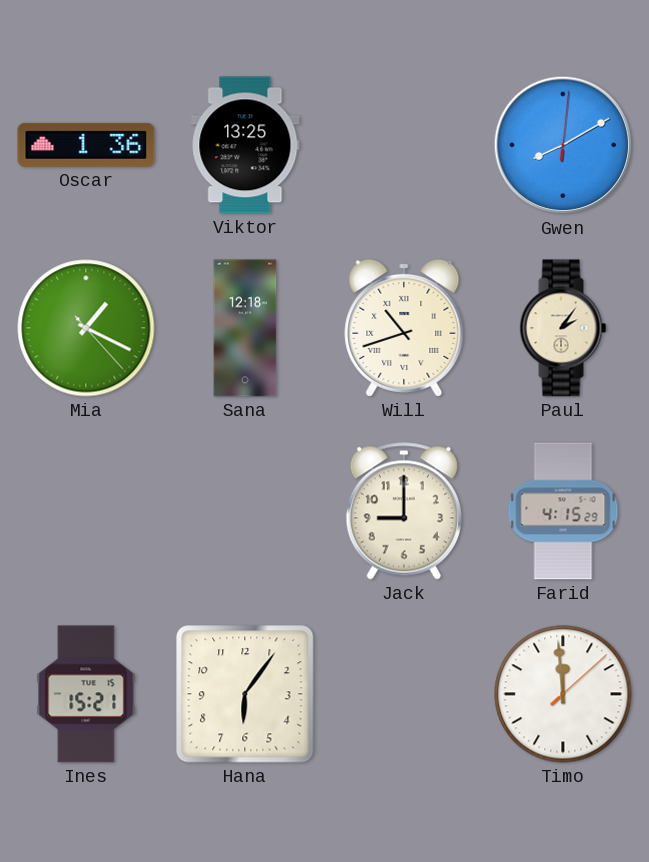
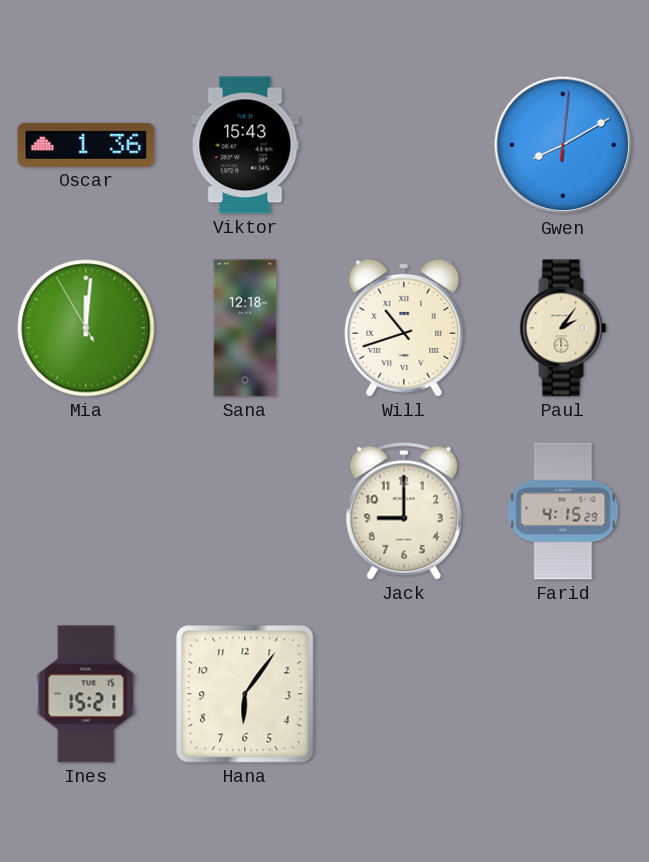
Viktor: 13:25 -> 15:43 (245, 145)
Mia: 1:19 -> 12:00 (86, 328)
Timo: 11:59 -> none (563, 694)
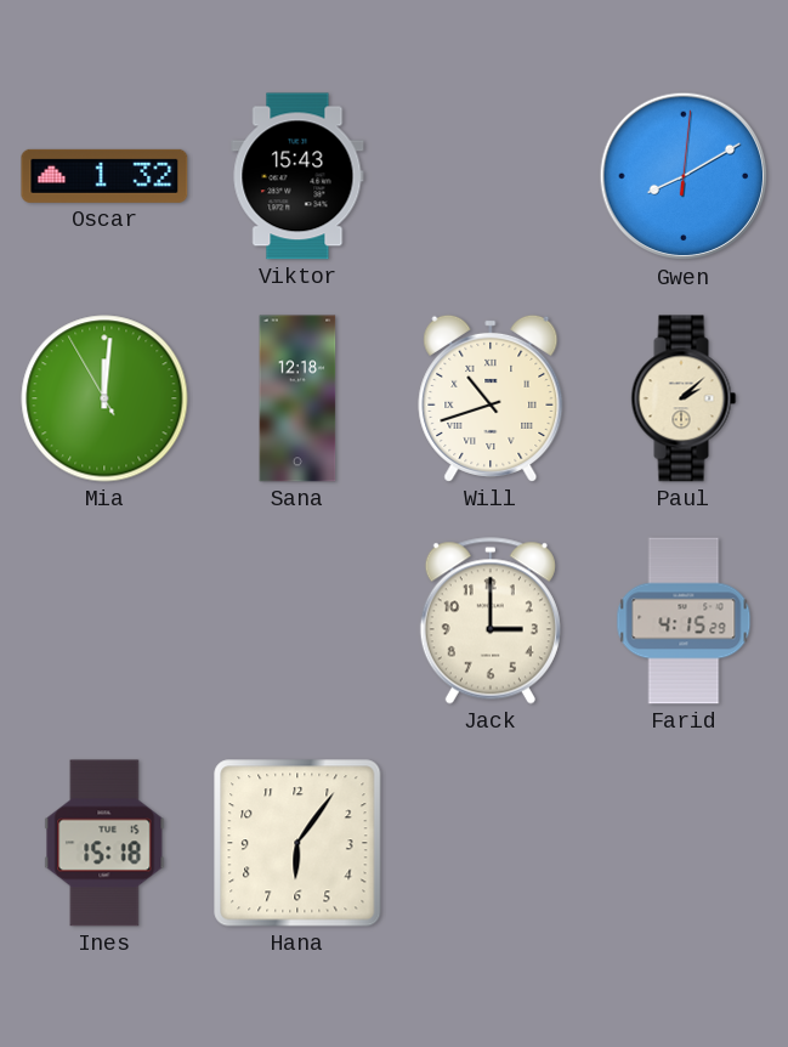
Oscar: 1:36 -> 1:32 (104, 176)
Paul: 2:06 -> 2:08 (684, 398)
Jack: 9:00 -> 3:00 (491, 621)
Ines: 15:21 -> 15:18 (104, 843)
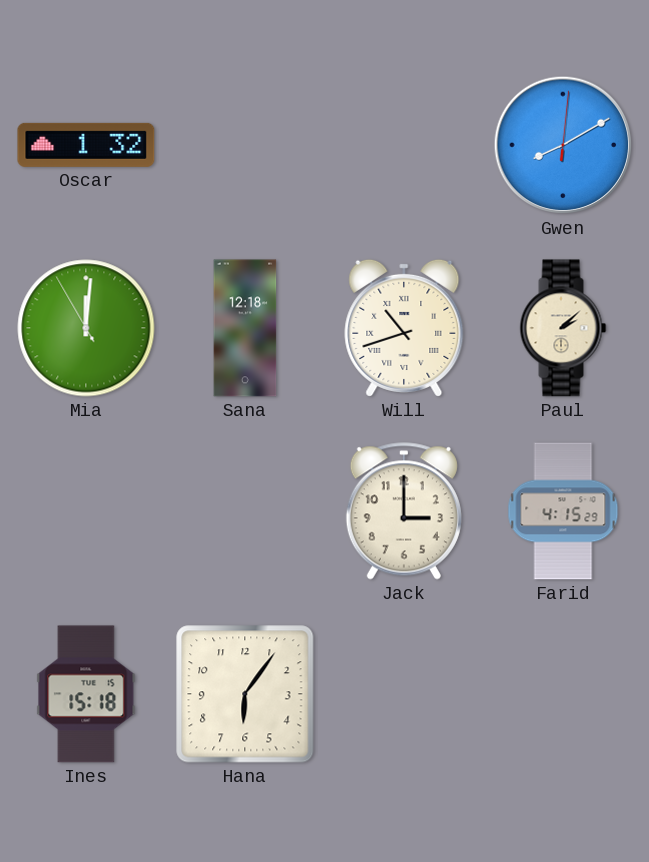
Viktor: 15:43 -> none (297, 176)
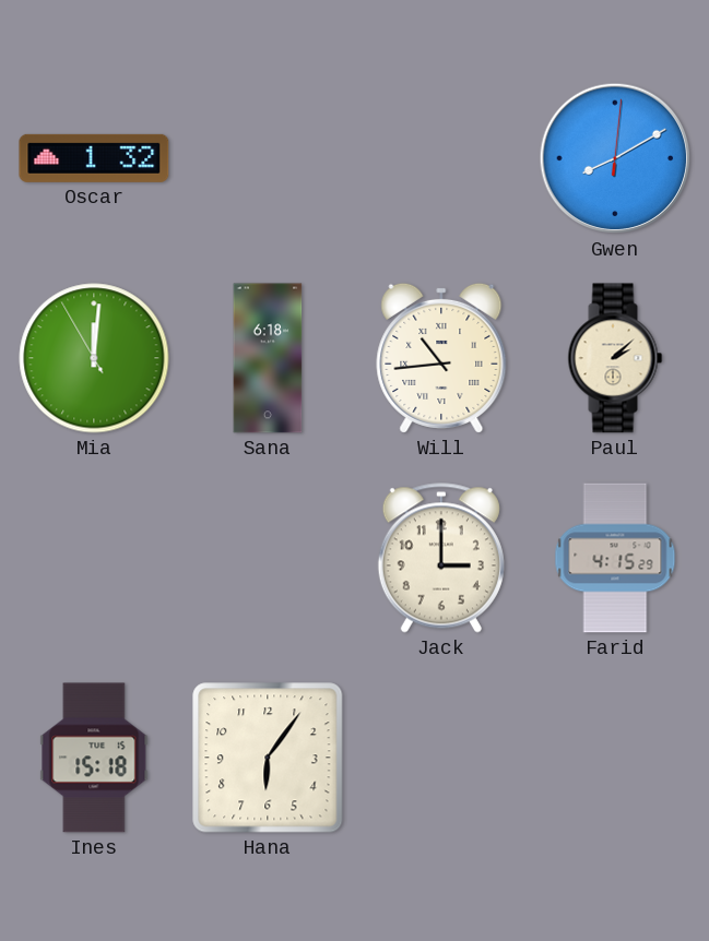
Sana: 12:18 -> 6:18 (268, 358)
Will: 10:42 -> 10:44 (441, 358)
